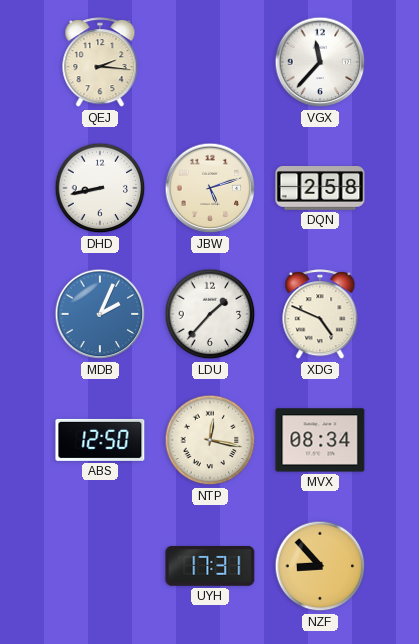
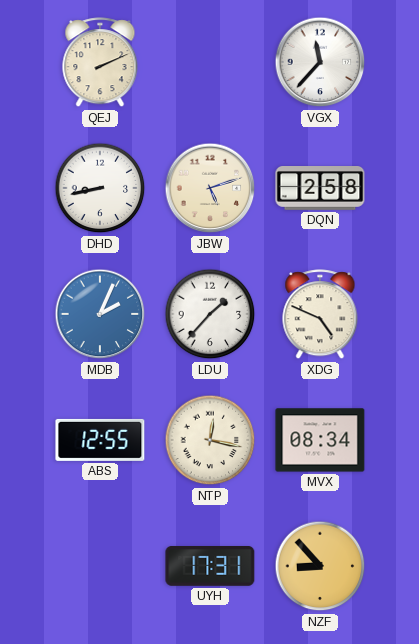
QEJ: 2:16 -> 2:11 (100, 63)
ABS: 12:50 -> 12:55 (100, 440)
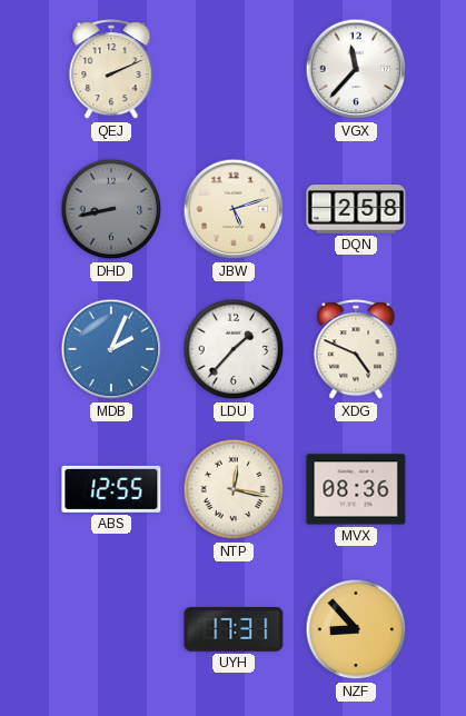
DHD dial: white -> grey (111, 209)
MVX: 08:34 -> 08:36 (356, 489)
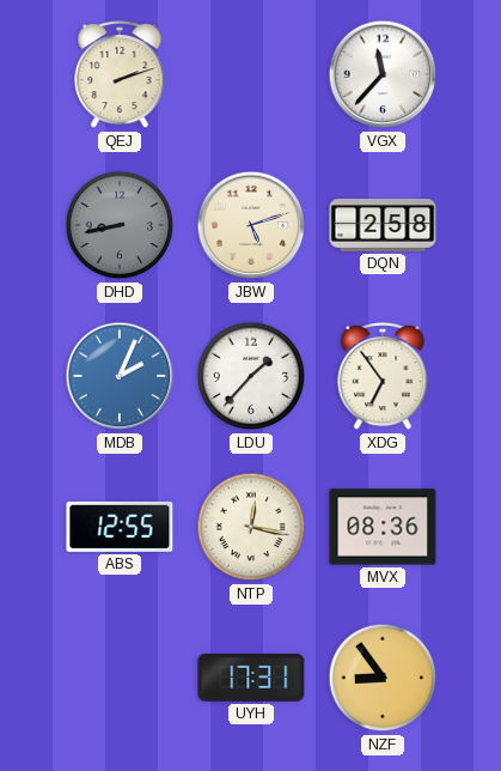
QEJ: 2:11 -> 2:12 (120, 75)
XDG: 4:49 -> 6:54 (383, 377)
NZF: 8:53 -> 8:54 (383, 678)
